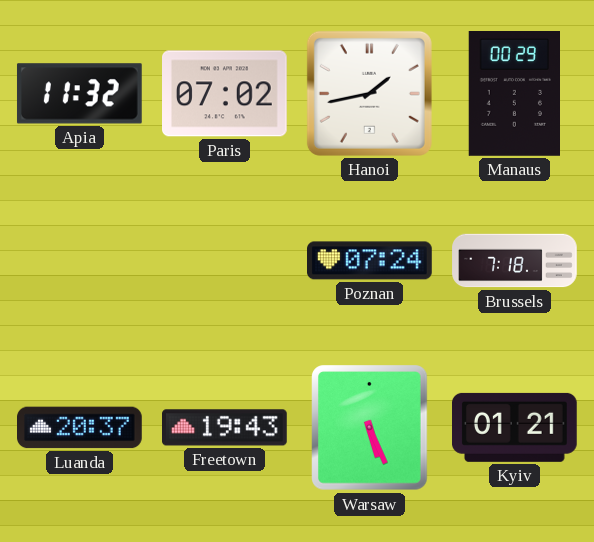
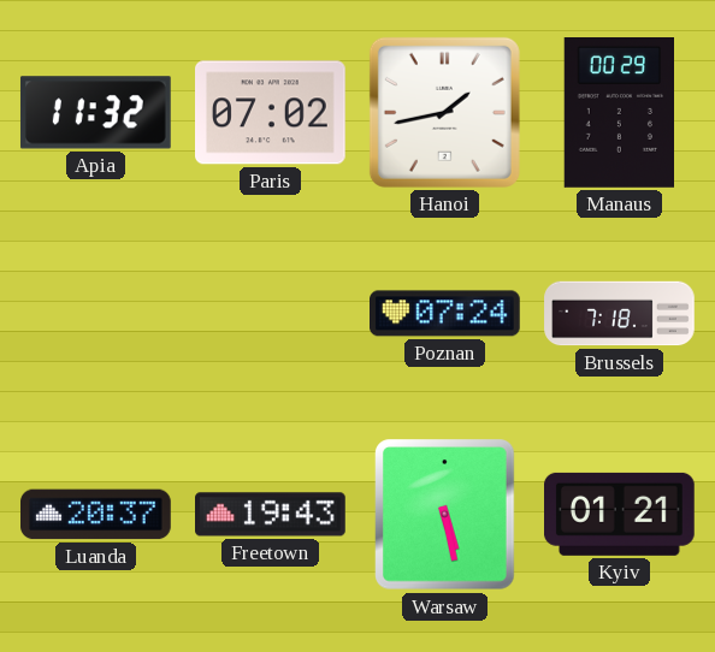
Warsaw: 5:26 -> 5:28 (445, 515)
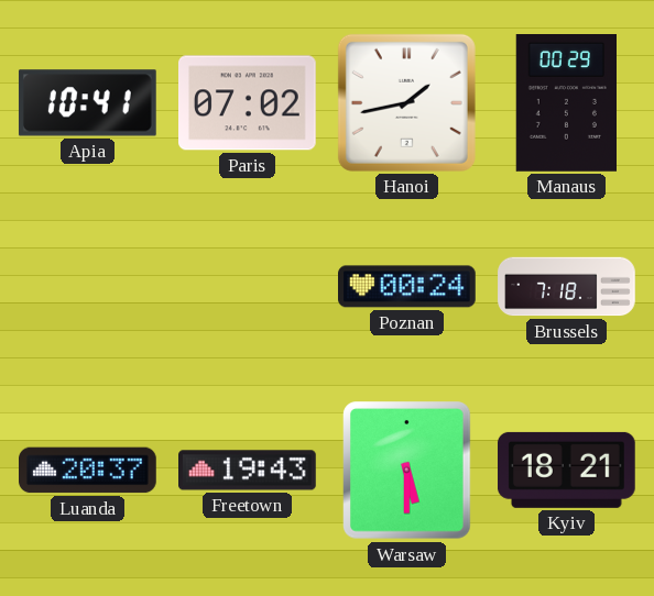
Apia: 11:32 -> 10:41 (87, 103)
Poznan: 07:24 -> 00:24 (407, 287)
Warsaw: 5:28 -> 5:30 (407, 471)
Kyiv: 01:21 -> 18:21 (567, 470)
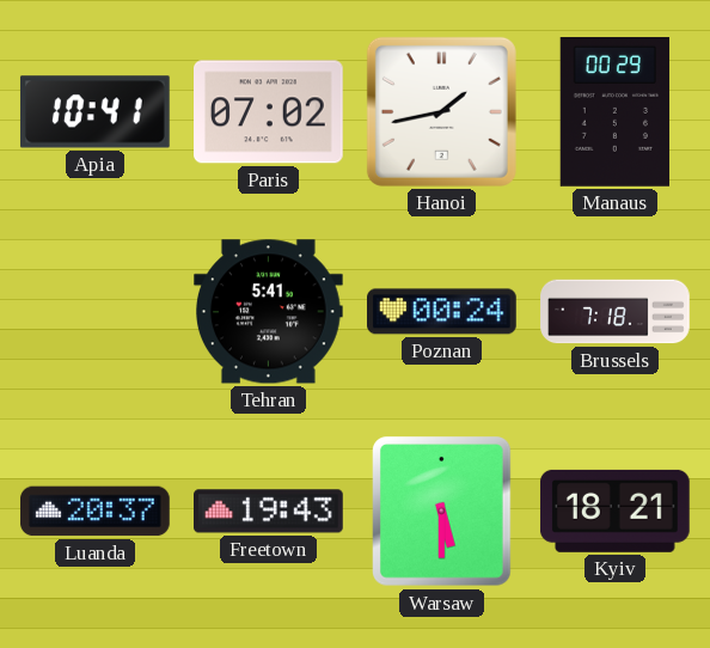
Tehran: none -> 5:41 (269, 312)
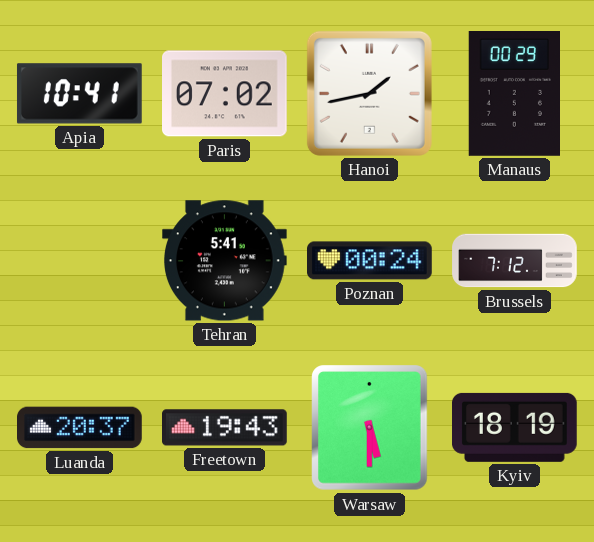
Brussels: 7:18 -> 7:12 (515, 261)
Kyiv: 18:21 -> 18:19 (515, 427)
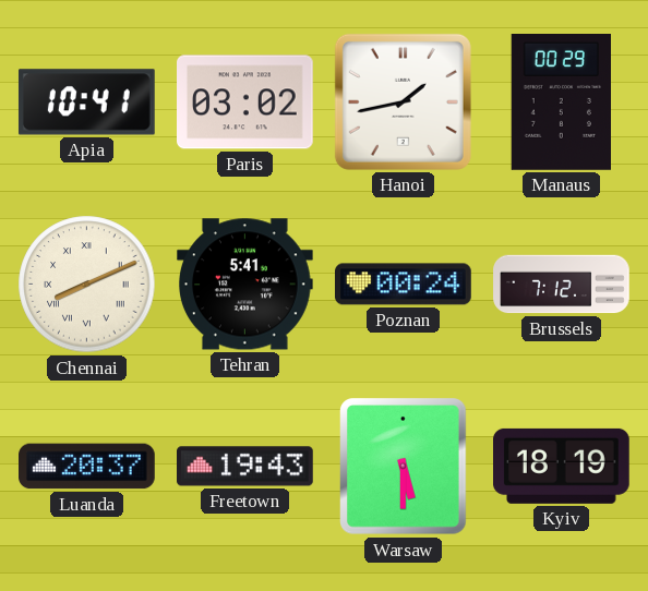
Paris: 07:02 -> 03:02 (245, 102)
Chennai: none -> 8:11 (87, 285)
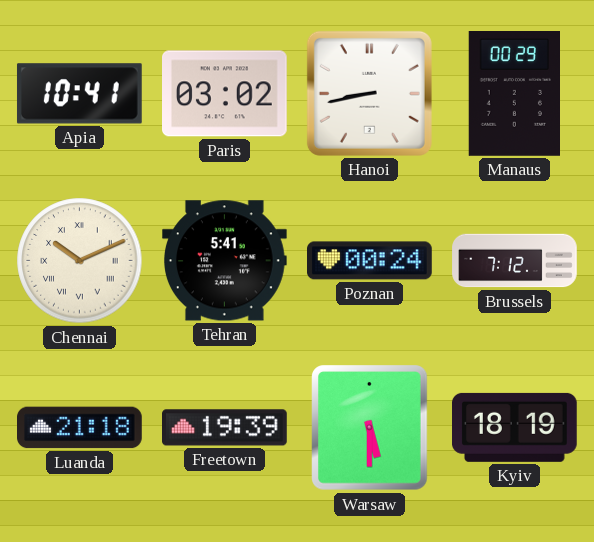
Hanoi: 1:43 -> 8:43 (369, 93)
Chennai: 8:11 -> 10:11 (80, 261)
Luanda: 20:37 -> 21:18 (80, 428)
Freetown: 19:43 -> 19:39 (225, 428)
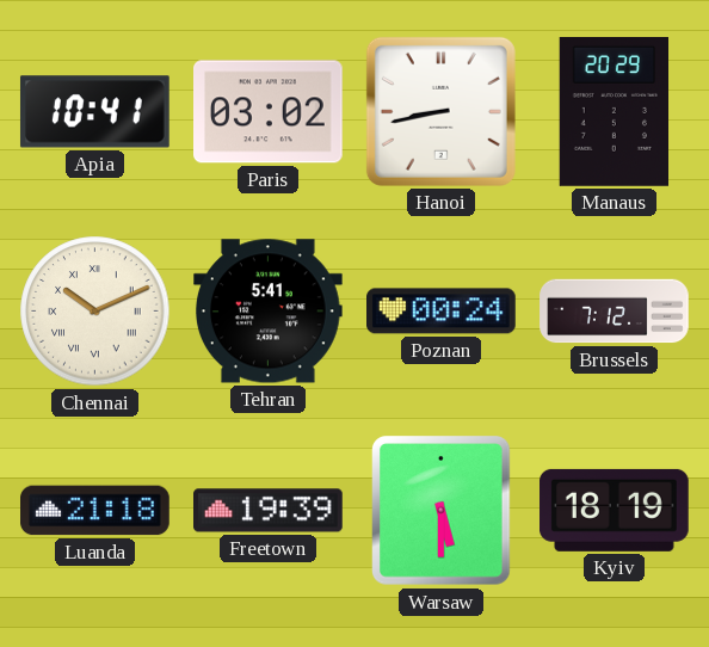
Manaus: 00:29 -> 20:29 (614, 112)
